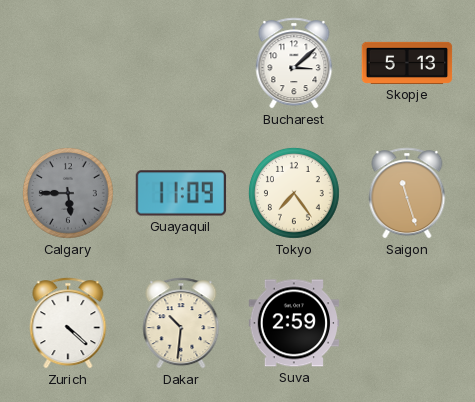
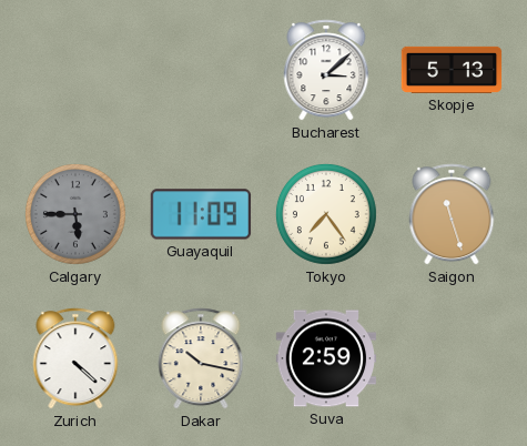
Dakar: 10:31 -> 10:17 (201, 358)
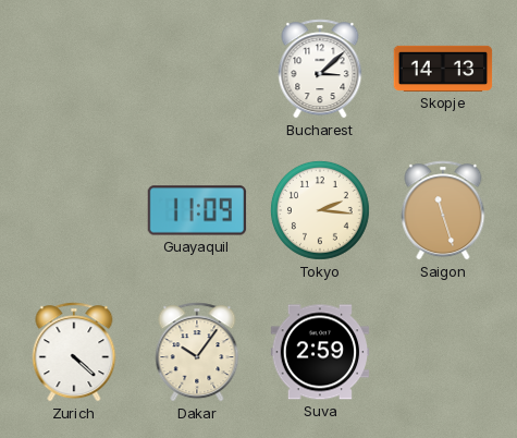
Skopje: 5:13 -> 14:13 (443, 69)
Calgary: 5:45 -> none (75, 214)
Tokyo: 7:24 -> 2:16 (320, 210)
Dakar: 10:17 -> 10:06 (197, 352)
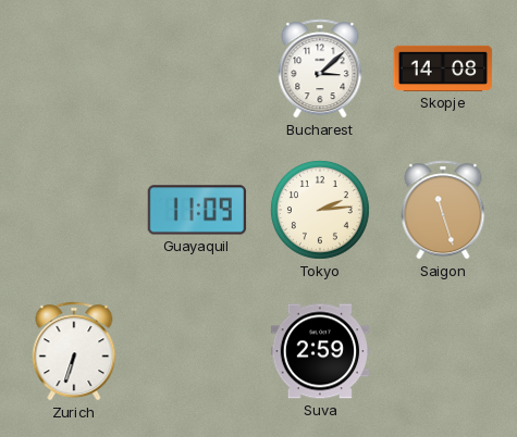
Skopje: 14:13 -> 14:08 (443, 68)
Tokyo: 2:16 -> 2:14 (320, 210)
Zurich: 4:22 -> 6:33 (74, 351)
Dakar: 10:06 -> none (197, 352)
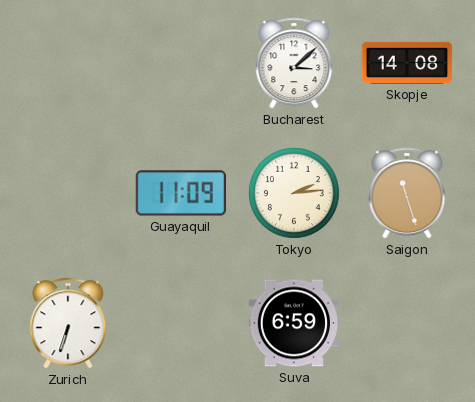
Suva: 2:59 -> 6:59 (294, 323)
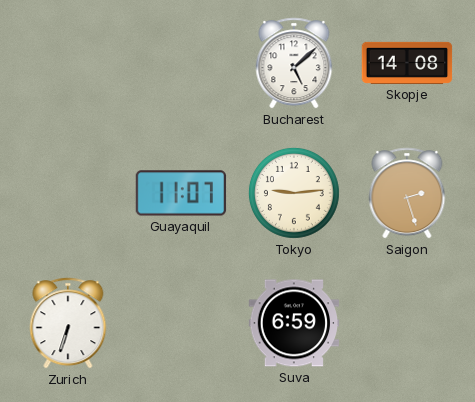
Bucharest: 3:08 -> 5:08 (294, 63)
Guayaquil: 11:09 -> 11:07 (181, 193)
Tokyo: 2:14 -> 9:14 (294, 193)
Saigon: 11:27 -> 2:27 (407, 193)
